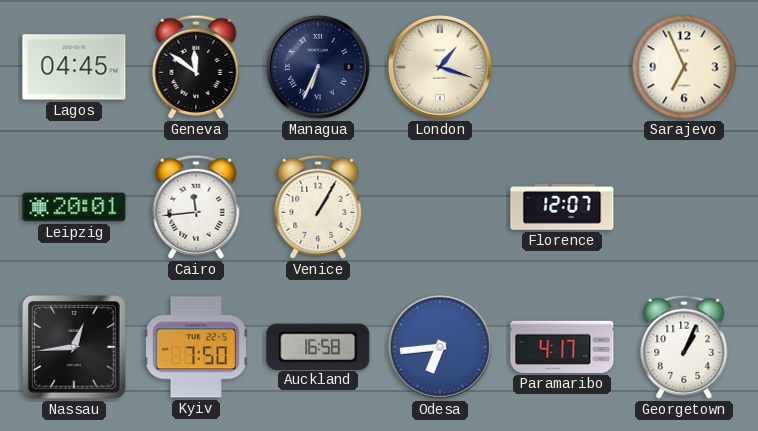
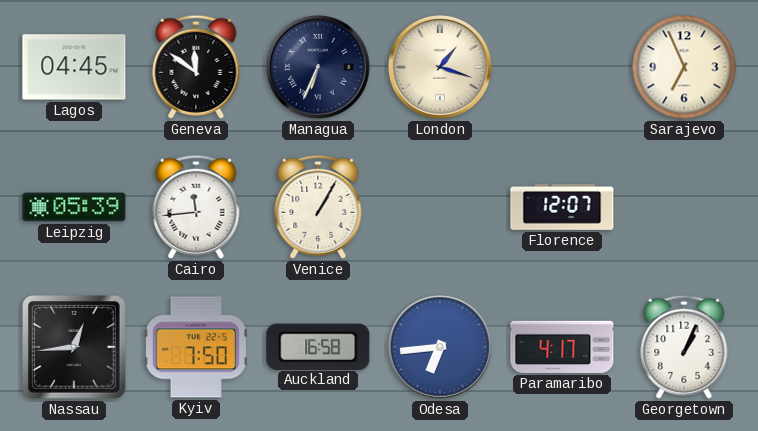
Leipzig: 20:01 -> 05:39 (74, 207)
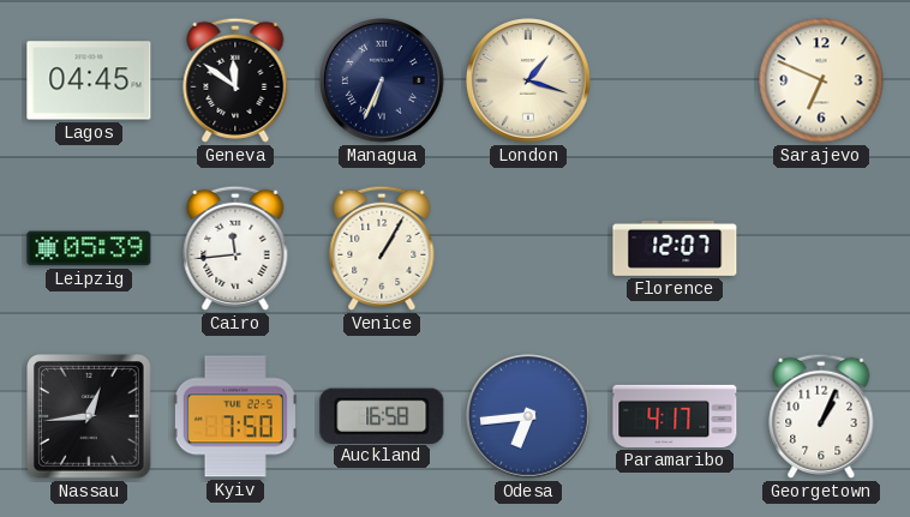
Sarajevo: 6:56 -> 6:49 (821, 80)
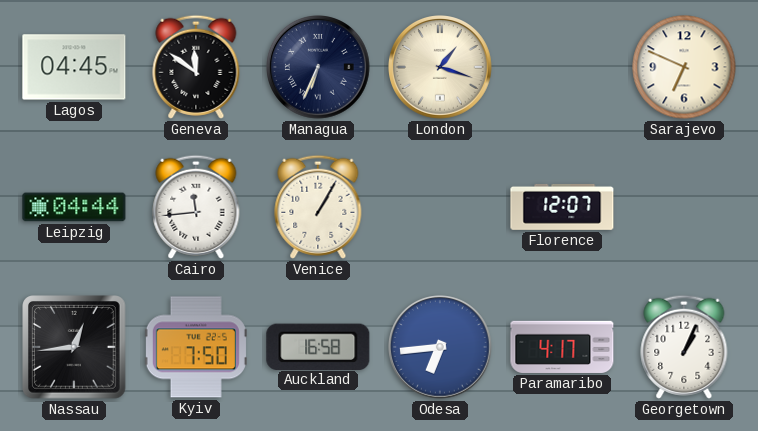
Leipzig: 05:39 -> 04:44 (74, 207)
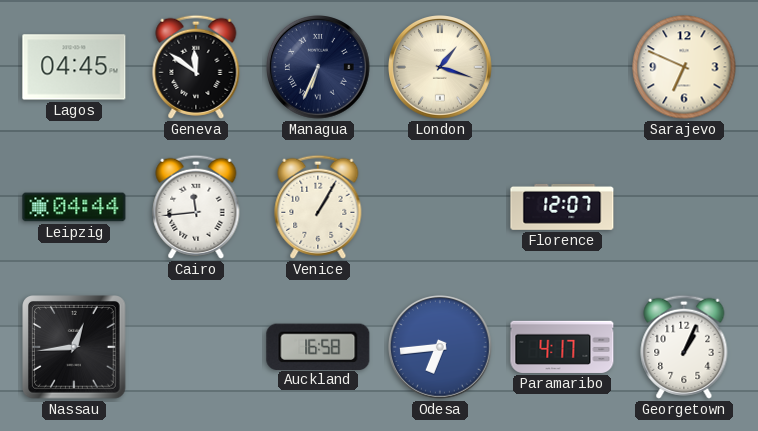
Kyiv: 7:50 -> none (196, 347)
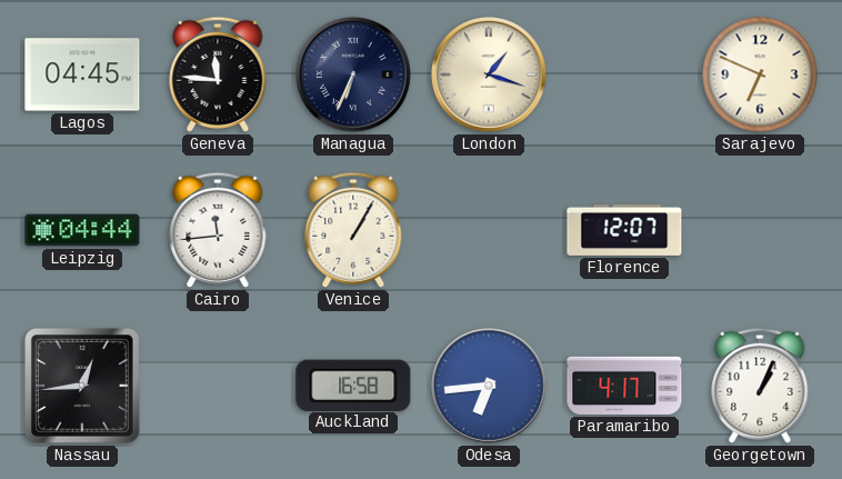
Geneva: 11:51 -> 11:46 (218, 74)
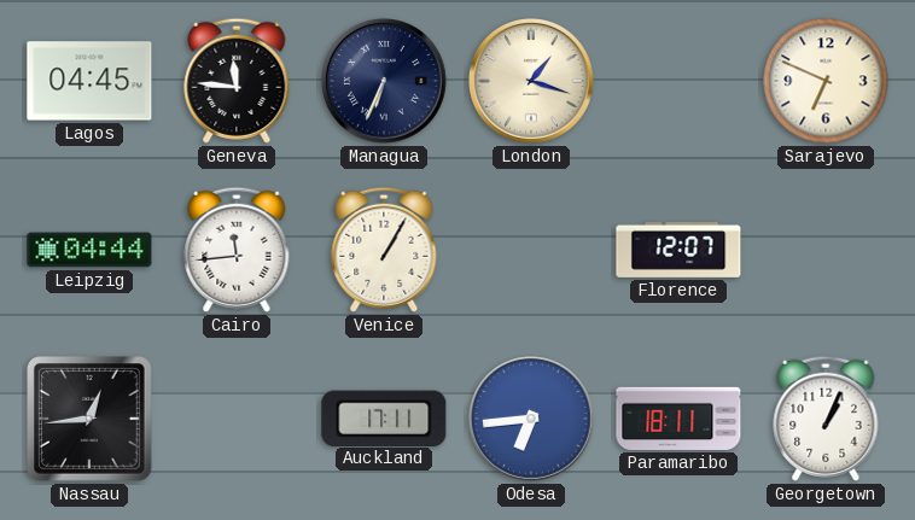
Auckland: 16:58 -> 17:11 (384, 417)
Paramaribo: 4:17 -> 18:11 (678, 419)
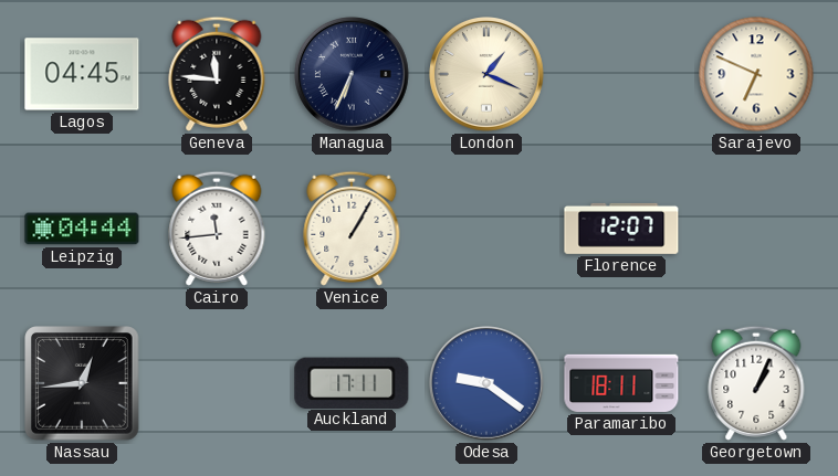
London: 1:18 -> 1:19 (488, 75)
Odesa: 6:44 -> 9:21 (488, 384)
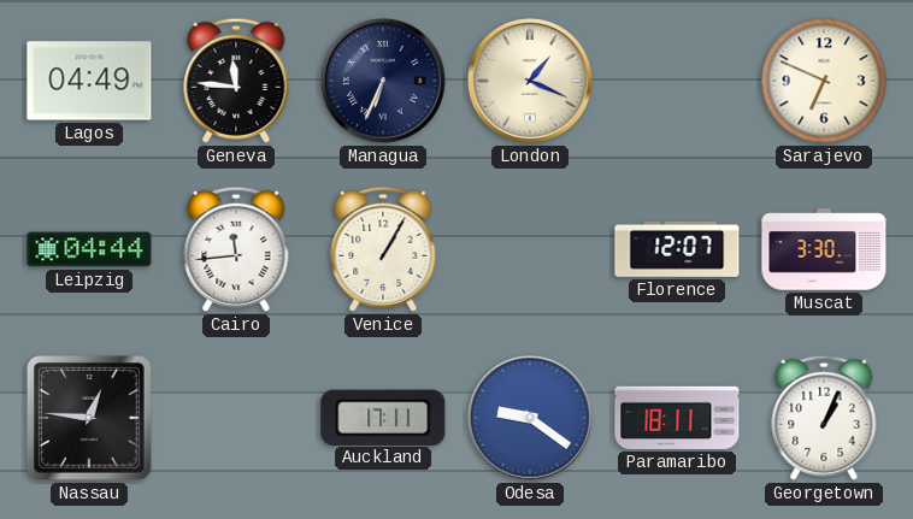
Lagos: 04:45 -> 04:49 (89, 81)
Muscat: none -> 3:30 (824, 249)
Nassau: 12:44 -> 12:46 (89, 418)
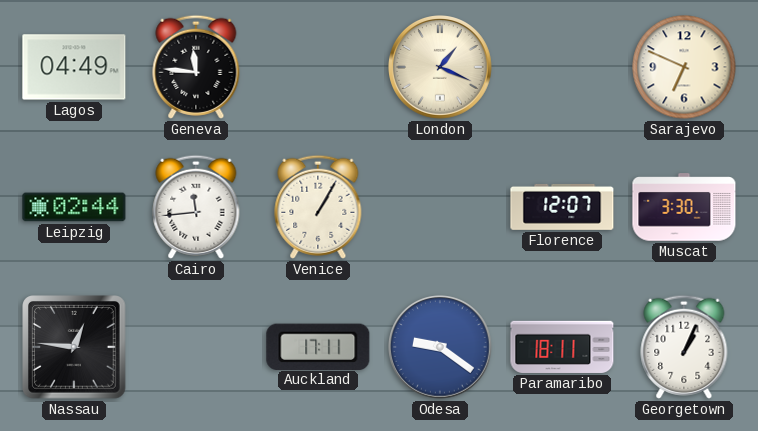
Managua: 6:34 -> none (384, 82)
Leipzig: 04:44 -> 02:44 (74, 207)
